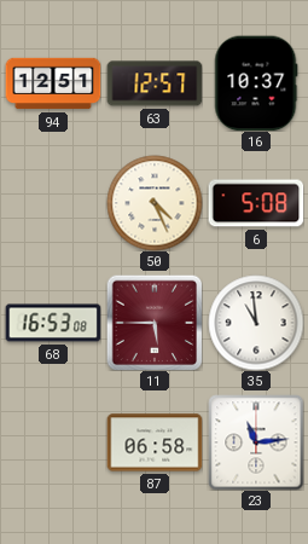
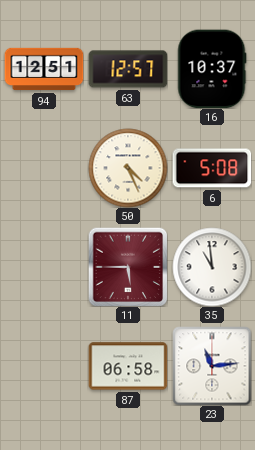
68: 16:53 -> none (53, 323)
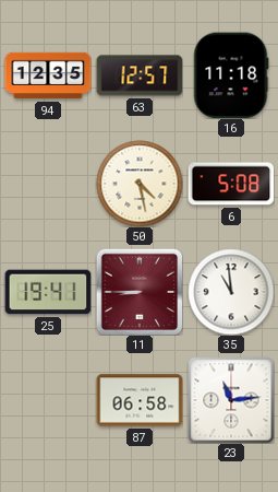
94: 12:51 -> 12:35 (48, 75)
16: 10:37 -> 11:18 (231, 75)
50: 4:26 -> 4:28 (140, 184)
25: none -> 19:41 (48, 292)
11: 5:45 -> 8:45 (140, 292)
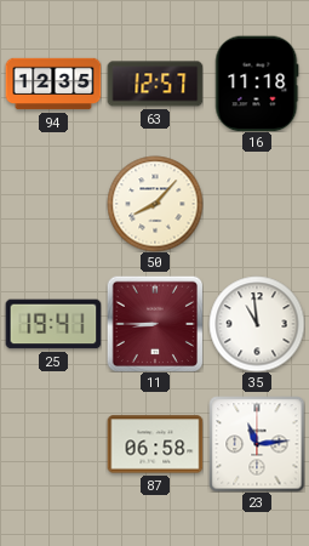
50: 4:28 -> 8:07 (155, 204)
6: 5:08 -> none (231, 184)
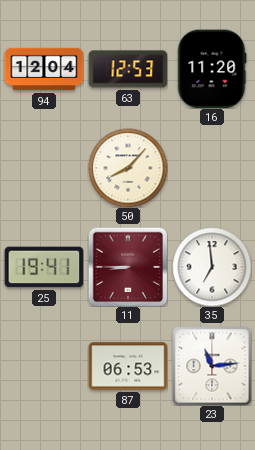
94: 12:35 -> 12:04 (44, 69)
63: 12:57 -> 12:53 (128, 69)
16: 11:18 -> 11:20 (212, 69)
35: 10:59 -> 6:59 (212, 267)
87: 06:58 -> 06:53 (128, 366)
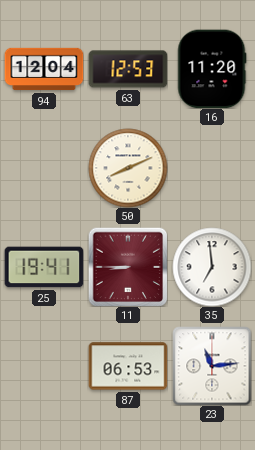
50: 8:07 -> 8:11 (128, 168)
